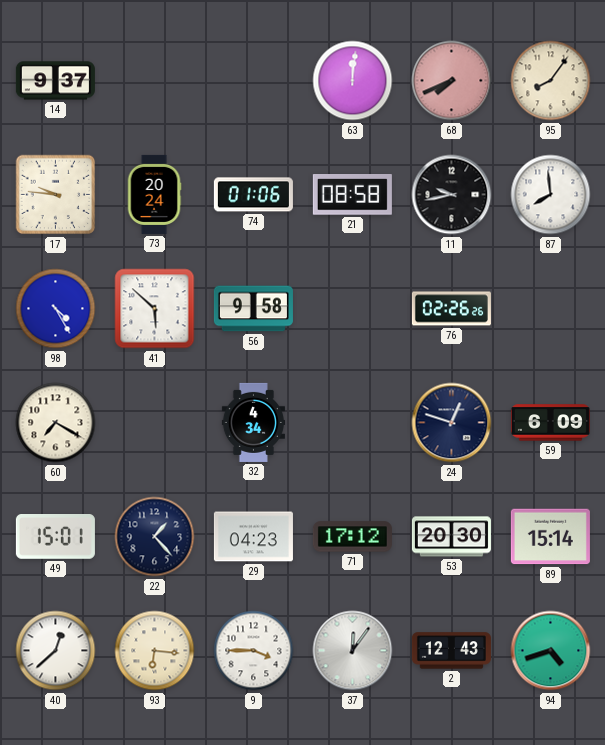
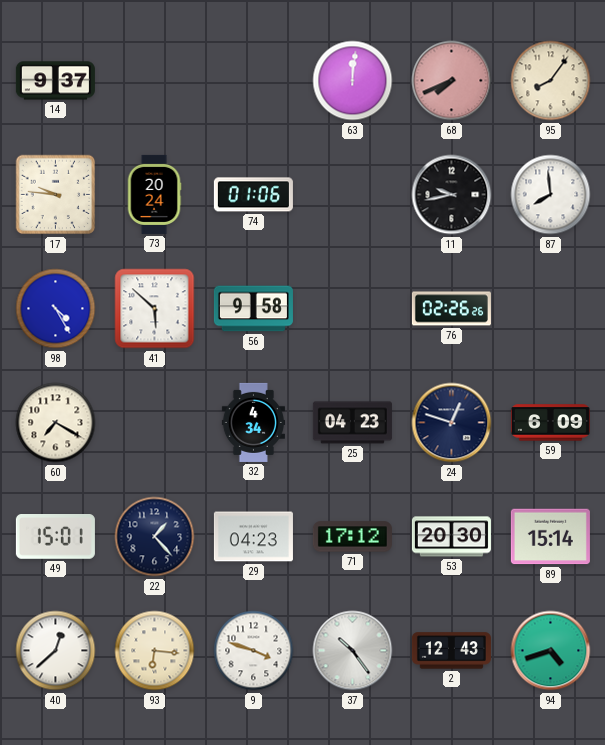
21: 08:58 -> none (352, 195)
25: none -> 04:23 (352, 423)
9: 3:45 -> 3:48 (254, 651)
37: 12:06 -> 10:24 (353, 651)
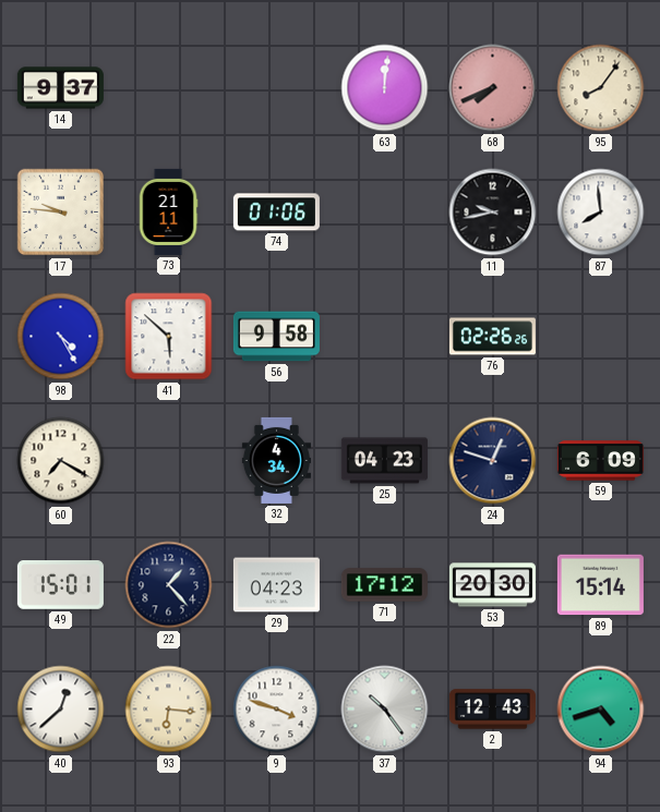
73: 20:24 -> 21:11 (168, 211)
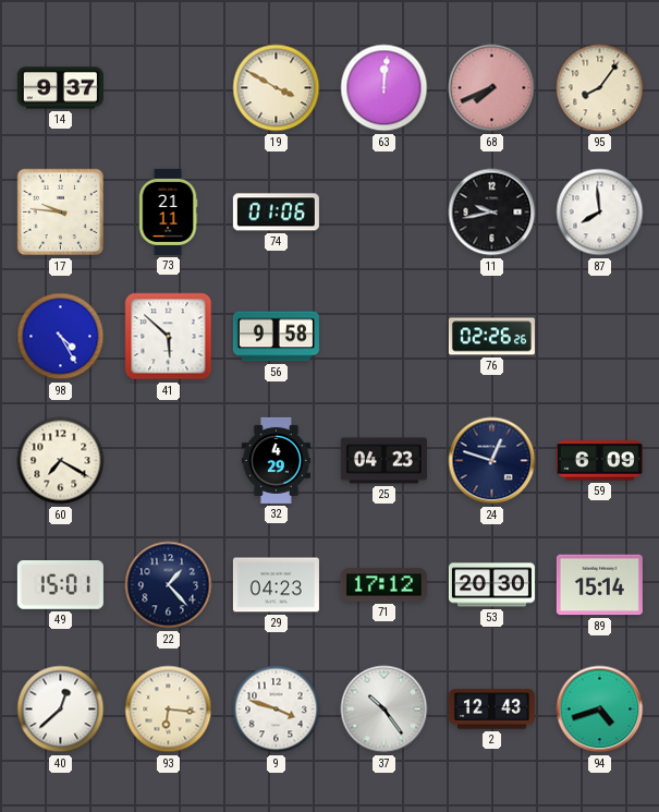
19: none -> 3:50 (277, 88)
32: 4:34 -> 4:29 (276, 460)
